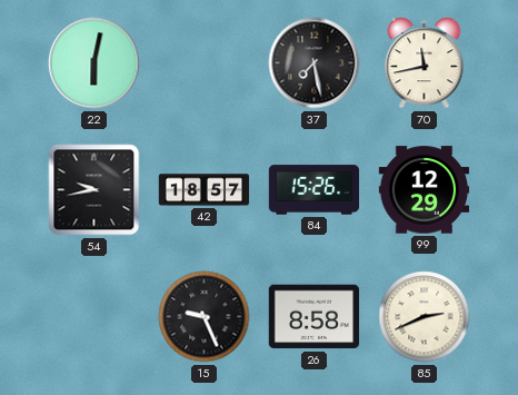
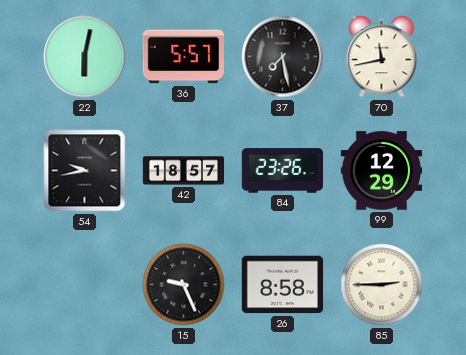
36: none -> 5:57 (183, 57)
84: 15:26 -> 23:26 (283, 171)
85: 2:41 -> 2:45 (382, 285)
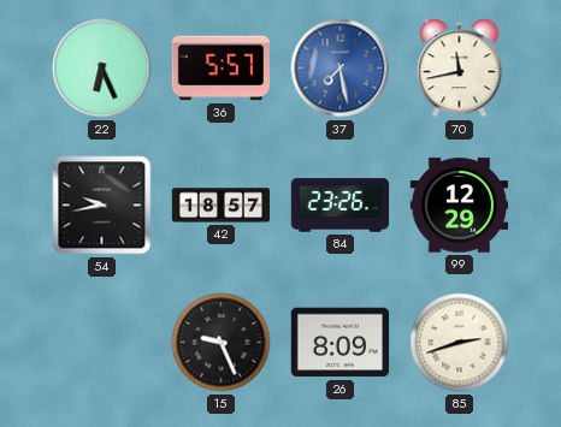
22: 6:02 -> 6:26 (102, 69)
37 dial: black -> blue (341, 69)
26: 8:58 -> 8:09 (341, 343)
85: 2:45 -> 2:42 (460, 343)
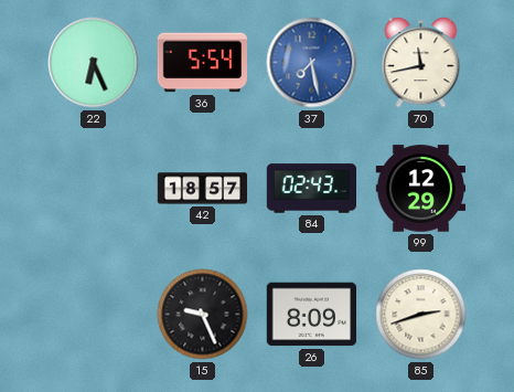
36: 5:57 -> 5:54 (202, 63)
54: 9:43 -> none (102, 206)
84: 23:26 -> 02:43 (312, 189)
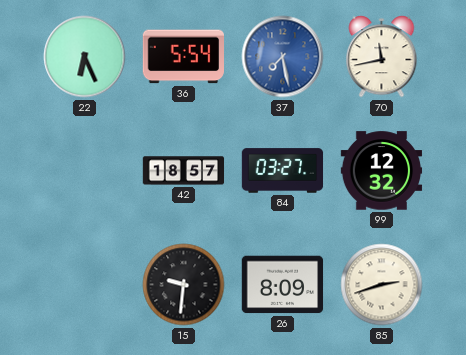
84: 02:43 -> 03:27 (283, 171)
99: 12:29 -> 12:32 (382, 171)
15: 9:26 -> 9:31 (184, 285)
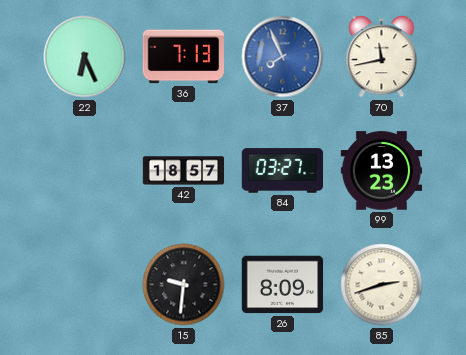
36: 5:54 -> 7:13 (183, 57)
37: 7:28 -> 7:56 (283, 57)
99: 12:32 -> 13:23 (382, 171)
